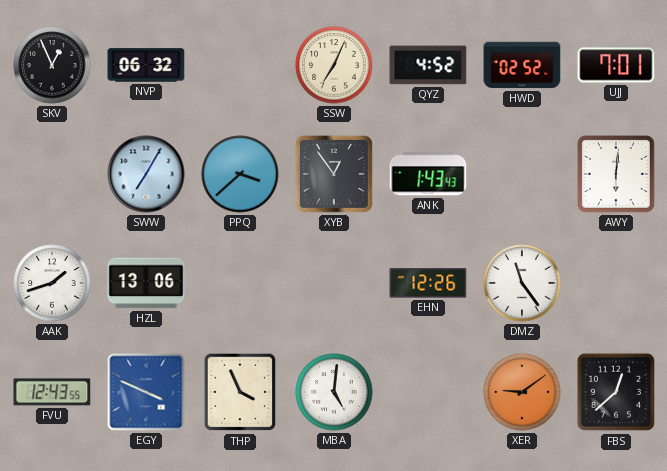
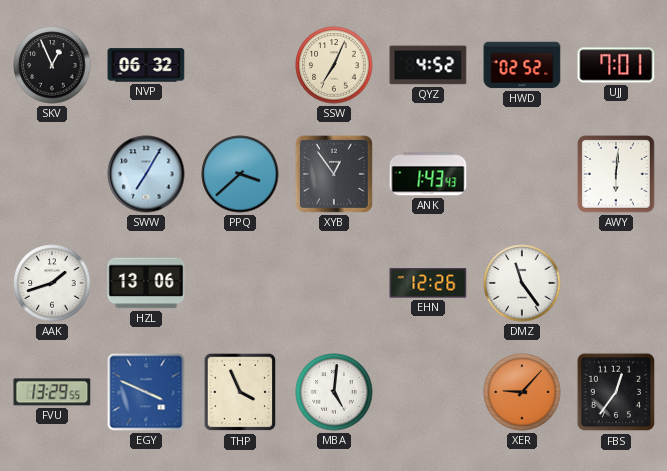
FVU: 12:43 -> 13:29 (52, 392)
XER: 9:09 -> 9:07 (522, 392)
FBS: 12:38 -> 12:36 (616, 392)
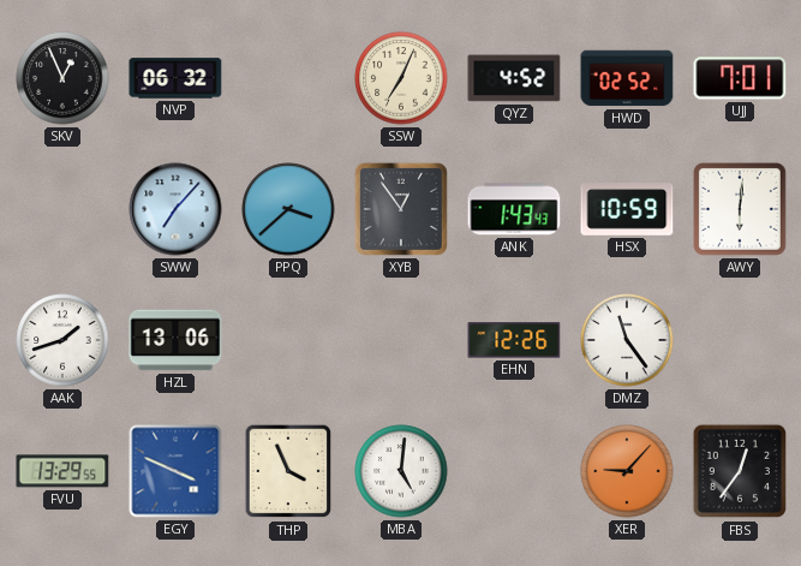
SWW: 7:05 -> 7:07 (175, 209)
HSX: none -> 10:59 (627, 209)
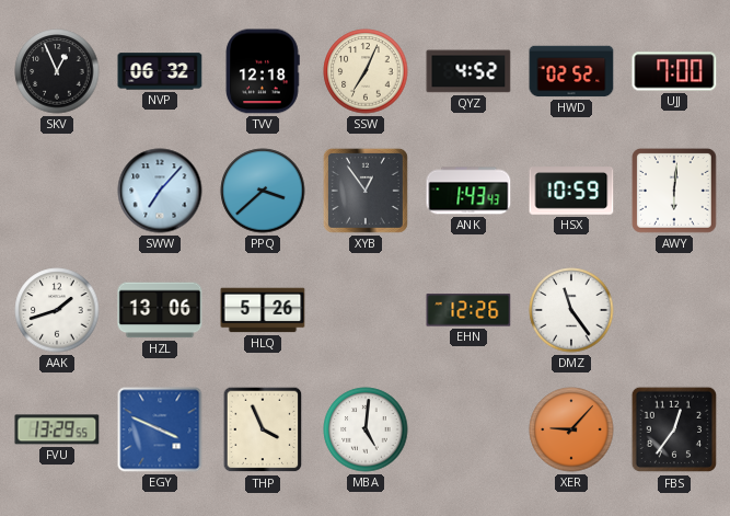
TVV: none -> 12:18 (263, 71)
UJJ: 7:01 -> 7:00 (674, 71)
HLQ: none -> 5:26 (263, 310)
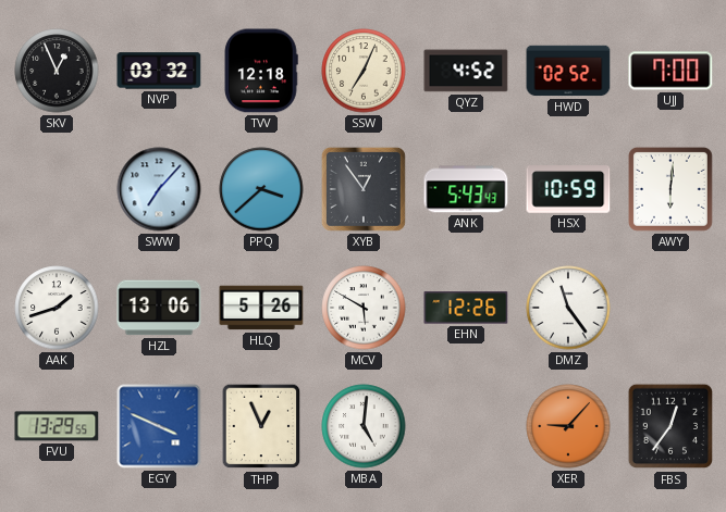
NVP: 06:32 -> 03:32 (159, 71)
ANK: 1:43 -> 5:43 (466, 189)
MCV: none -> 5:50 (364, 308)
THP: 3:56 -> 12:56 (261, 426)
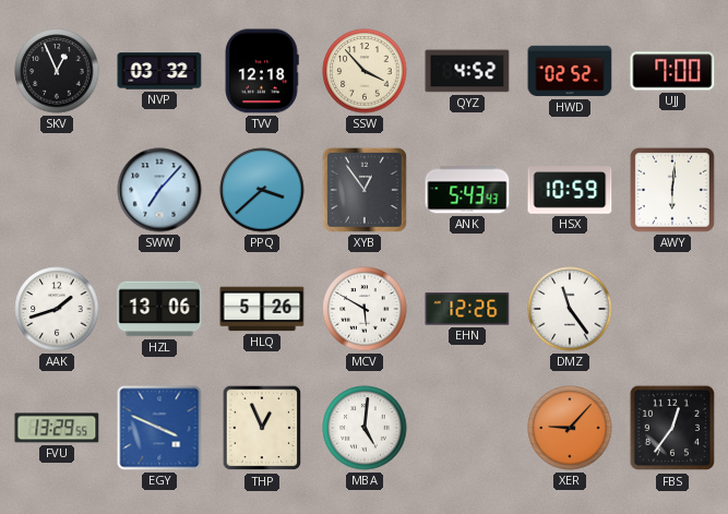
SSW: 7:04 -> 3:53 (365, 71)
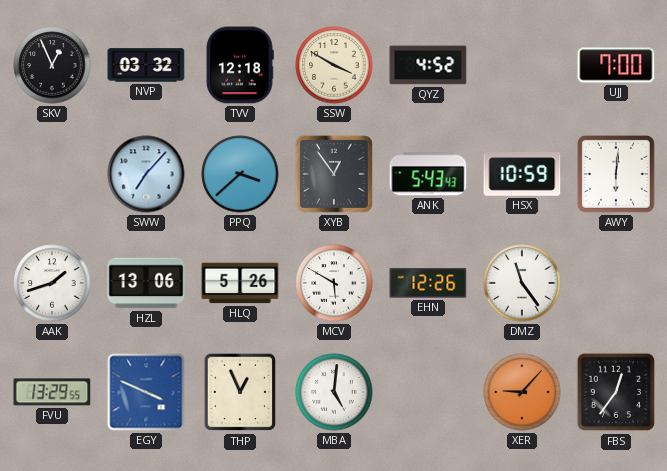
SSW: 3:53 -> 3:50 (334, 65)
HWD: 02:52 -> none (570, 71)
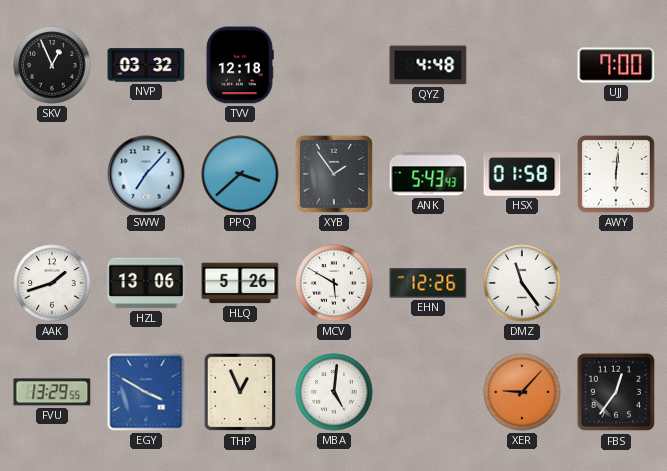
SSW: 3:50 -> none (334, 65)
QYZ: 4:52 -> 4:48 (428, 65)
XYB: 12:54 -> 1:54 (334, 174)
HSX: 10:59 -> 01:58 (522, 174)
EGY: 3:49 -> 3:50 (146, 392)
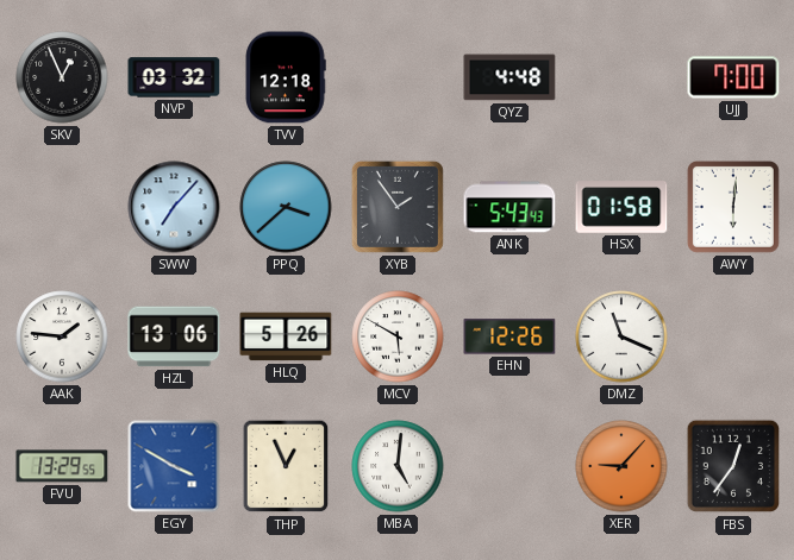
AAK: 1:42 -> 1:46 (62, 336)
DMZ: 11:24 -> 11:19 (621, 336)
